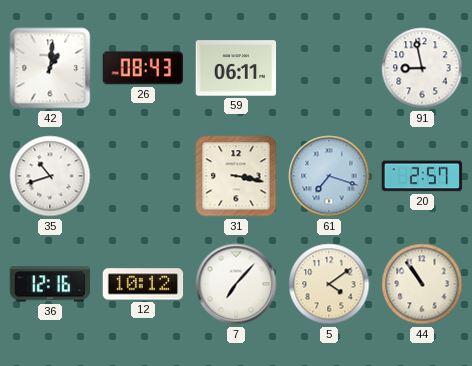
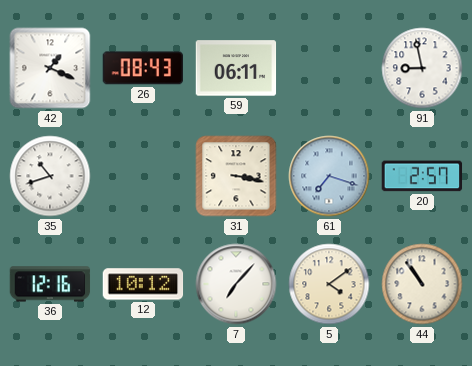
42: 1:01 -> 1:19 (50, 68)
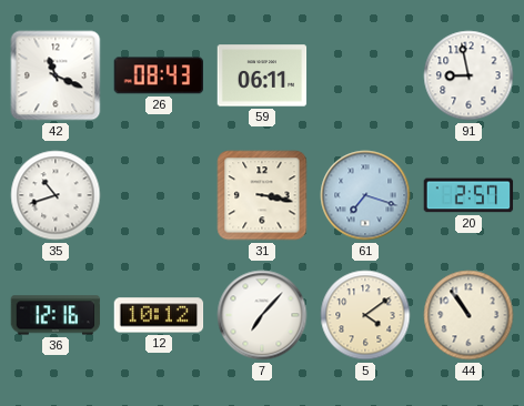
42: 1:19 -> 11:19 (56, 75)
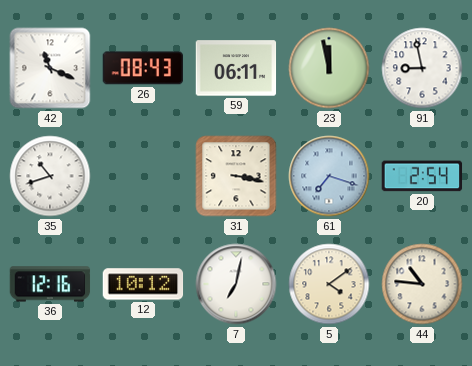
23: none -> 11:58 (329, 68)
20: 2:57 -> 2:54 (422, 176)
7: 7:07 -> 7:02 (236, 284)
44: 10:54 -> 10:46 (422, 284)
